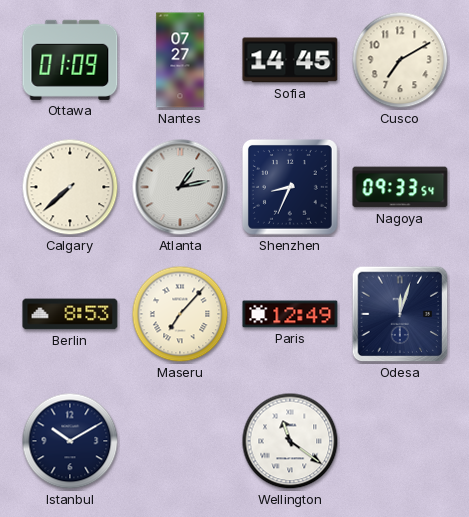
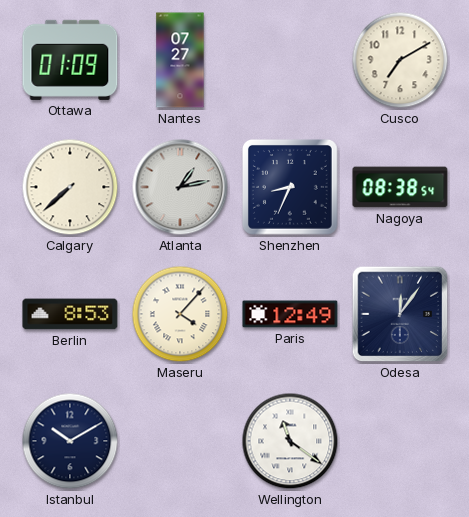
Sofia: 14:45 -> none (290, 60)
Nagoya: 09:33 -> 08:38 (400, 187)
Maseru: 7:07 -> 4:07 (180, 314)
Odesa: 12:03 -> 12:06 (400, 314)
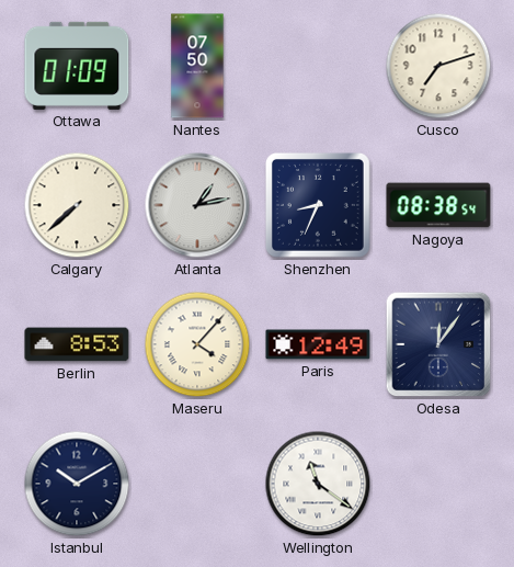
Nantes: 07:27 -> 07:50 (197, 66)
Cusco: 7:10 -> 7:12 (438, 66)
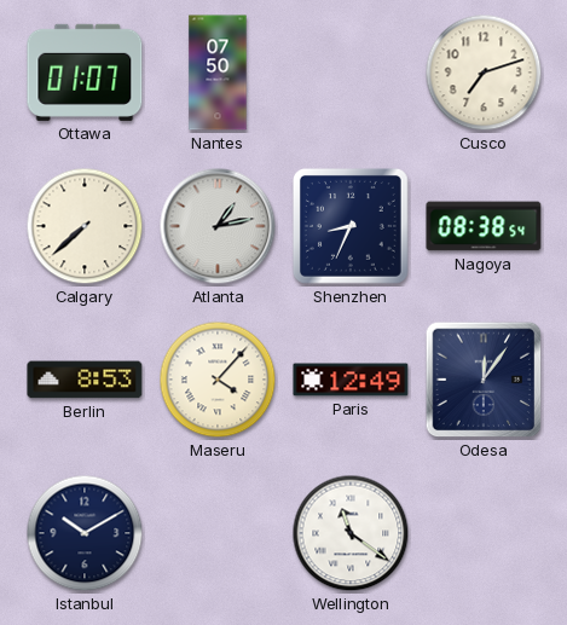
Ottawa: 01:09 -> 01:07 (85, 73)
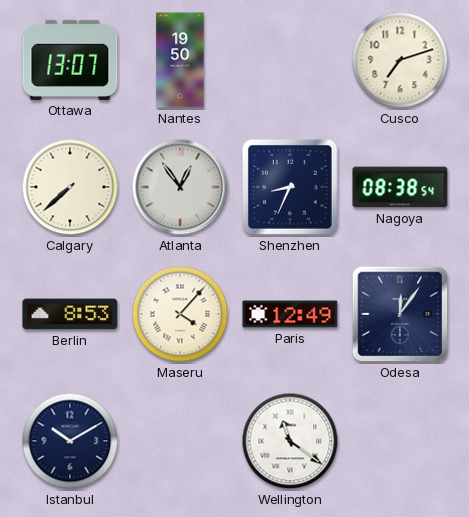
Ottawa: 01:07 -> 13:07 (70, 60)
Nantes: 07:50 -> 19:50 (180, 60)
Atlanta: 1:13 -> 12:54 (180, 187)
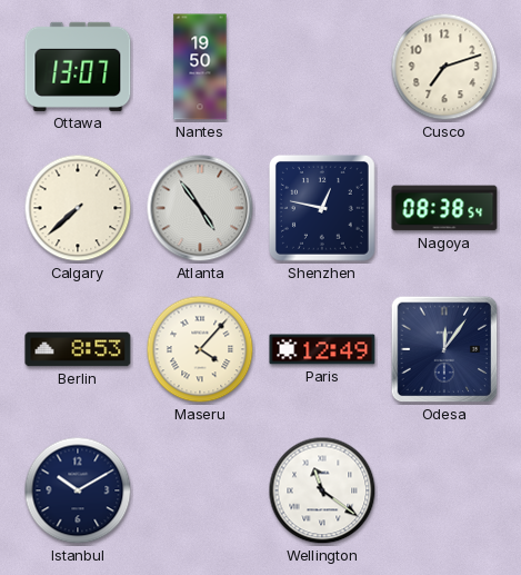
Atlanta: 12:54 -> 4:54 (200, 208)
Shenzhen: 8:34 -> 12:47 (322, 208)
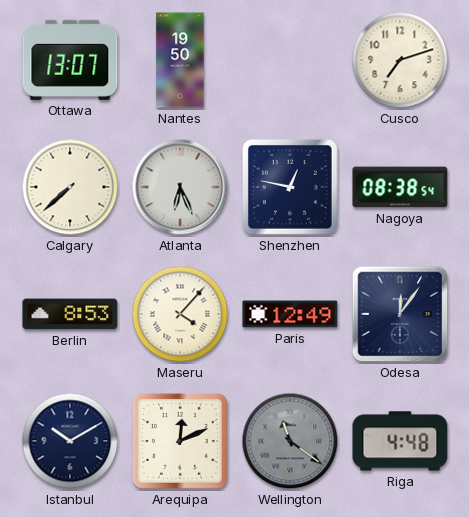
Atlanta: 4:54 -> 6:26 (180, 187)
Arequipa: none -> 12:11 (180, 441)
Wellington dial: white -> grey (290, 441)
Riga: none -> 4:48 (400, 441)
